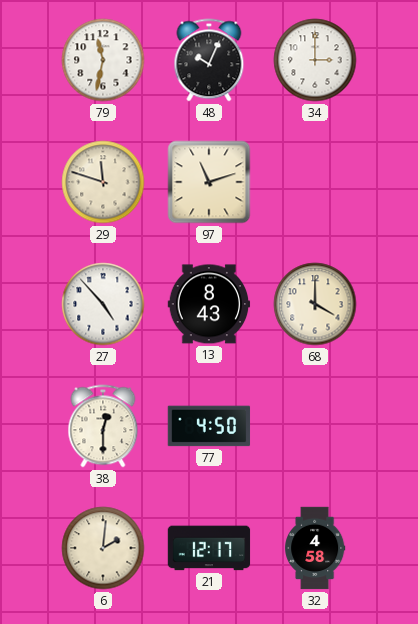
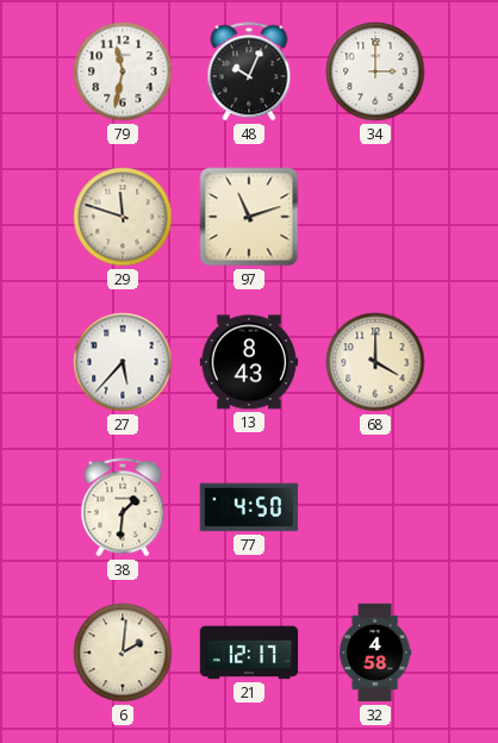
27: 4:53 -> 5:37 (123, 362)
38: 12:30 -> 1:31 (123, 507)
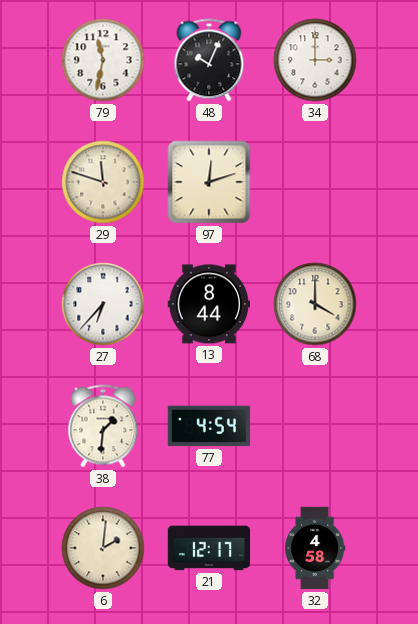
97: 11:12 -> 12:12 (209, 182)
27: 5:37 -> 6:37 (103, 304)
13: 8:43 -> 8:44 (209, 304)
77: 4:50 -> 4:54 (209, 426)
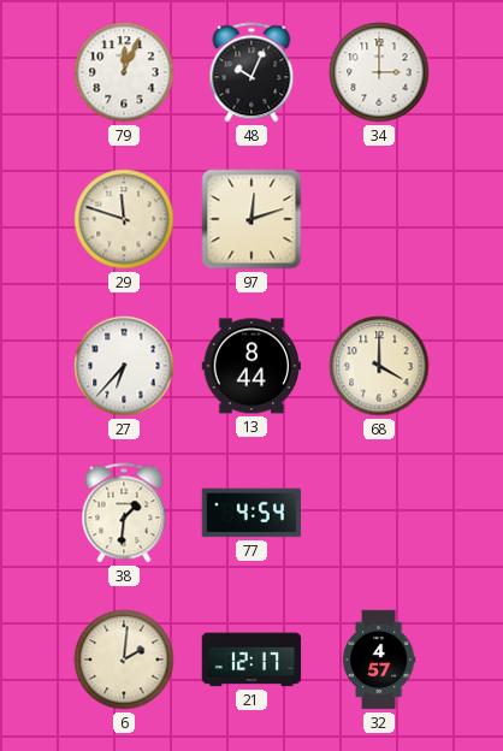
79: 11:32 -> 12:04 (124, 72)
32: 4:58 -> 4:57 (379, 660)
